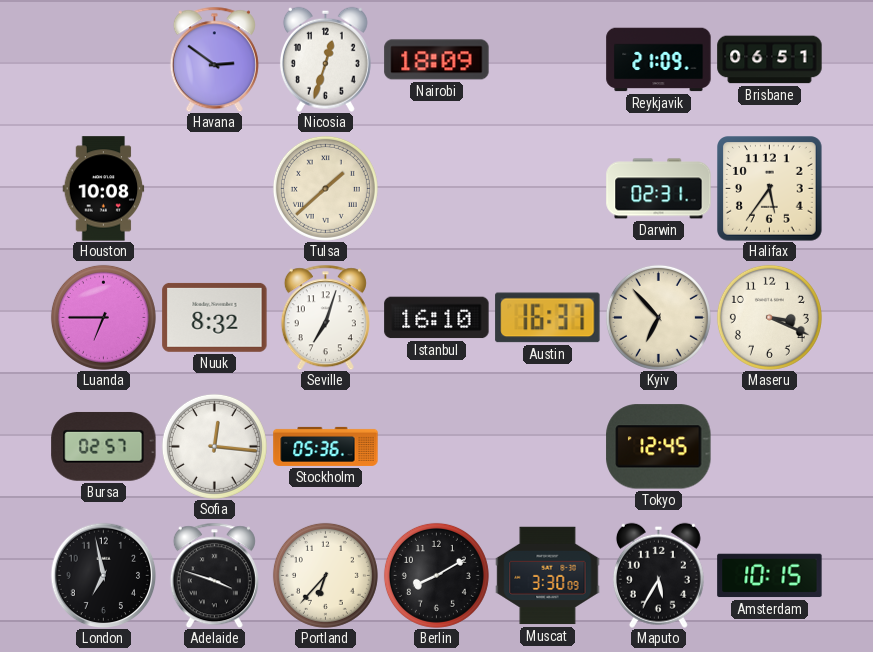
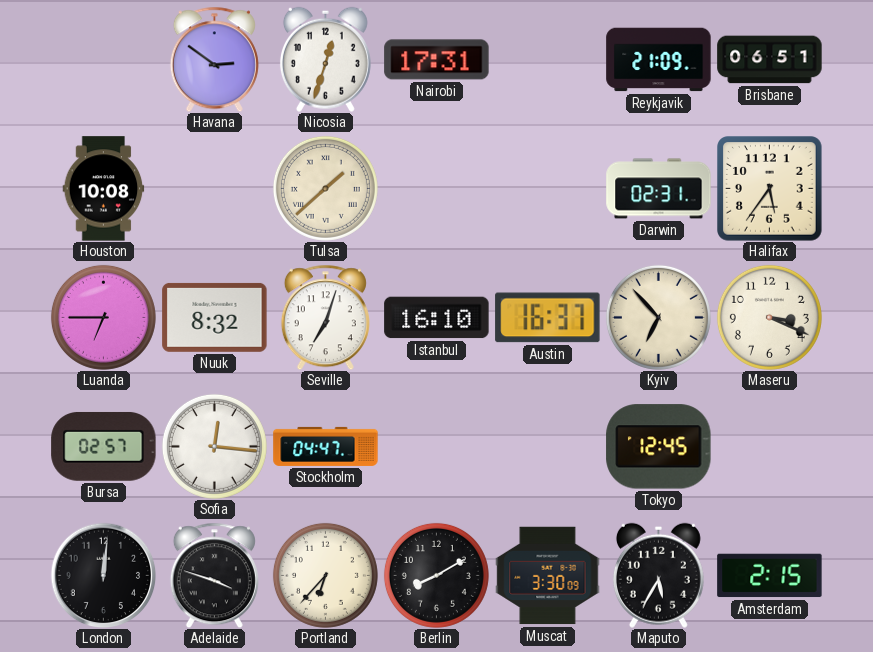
Nairobi: 18:09 -> 17:31 (437, 60)
Stockholm: 05:36 -> 04:47 (326, 446)
London: 6:58 -> 12:01 (103, 575)
Amsterdam: 10:15 -> 2:15 (770, 576)
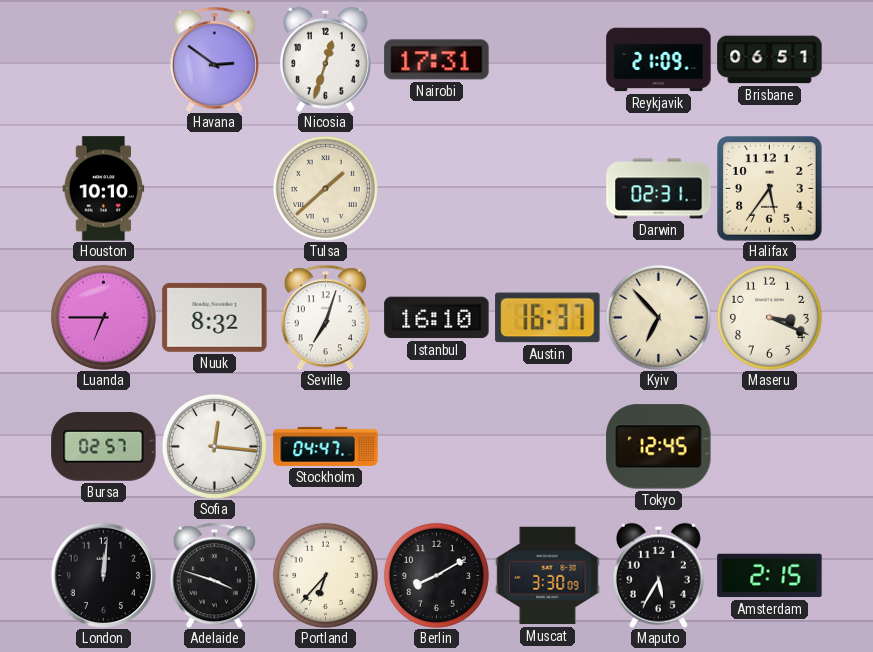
Houston: 10:08 -> 10:10 (104, 189)
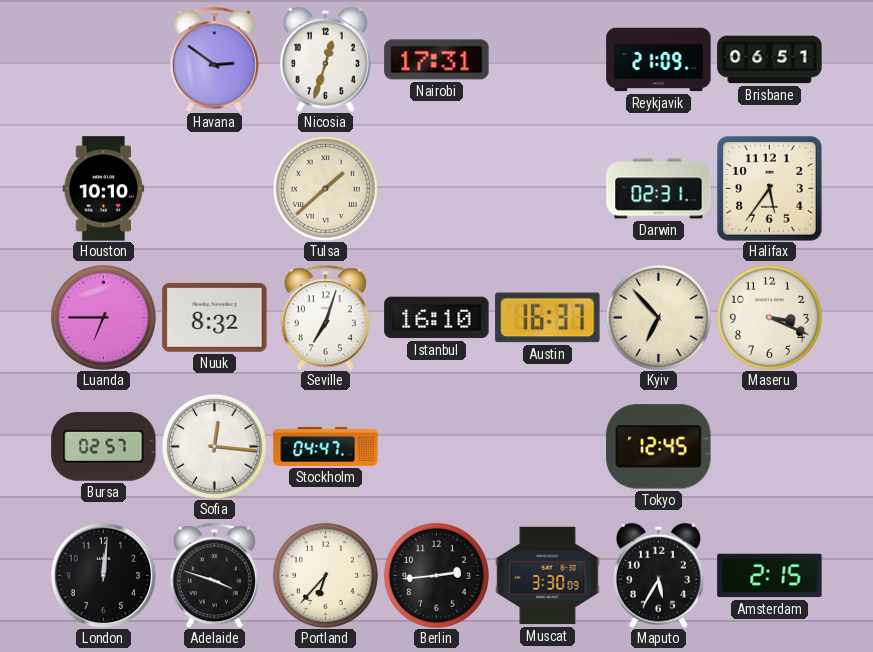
Berlin: 8:10 -> 2:44 (436, 575)
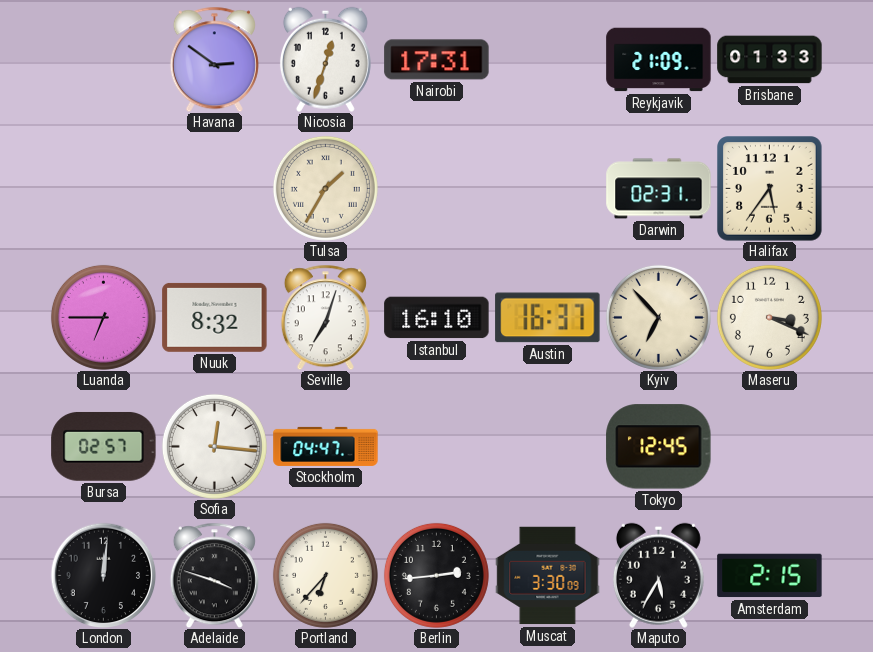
Brisbane: 06:51 -> 01:33 (770, 60)
Houston: 10:10 -> none (104, 189)
Tulsa: 1:38 -> 1:35 (325, 188)
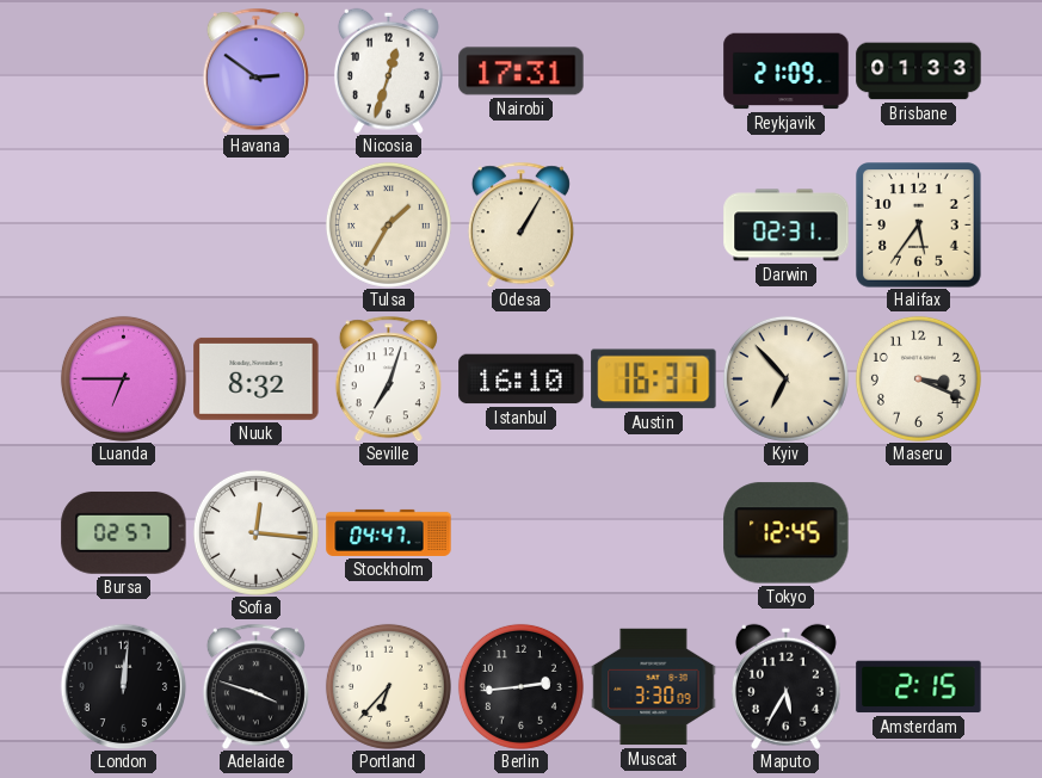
Odesa: none -> 1:05 (520, 224)
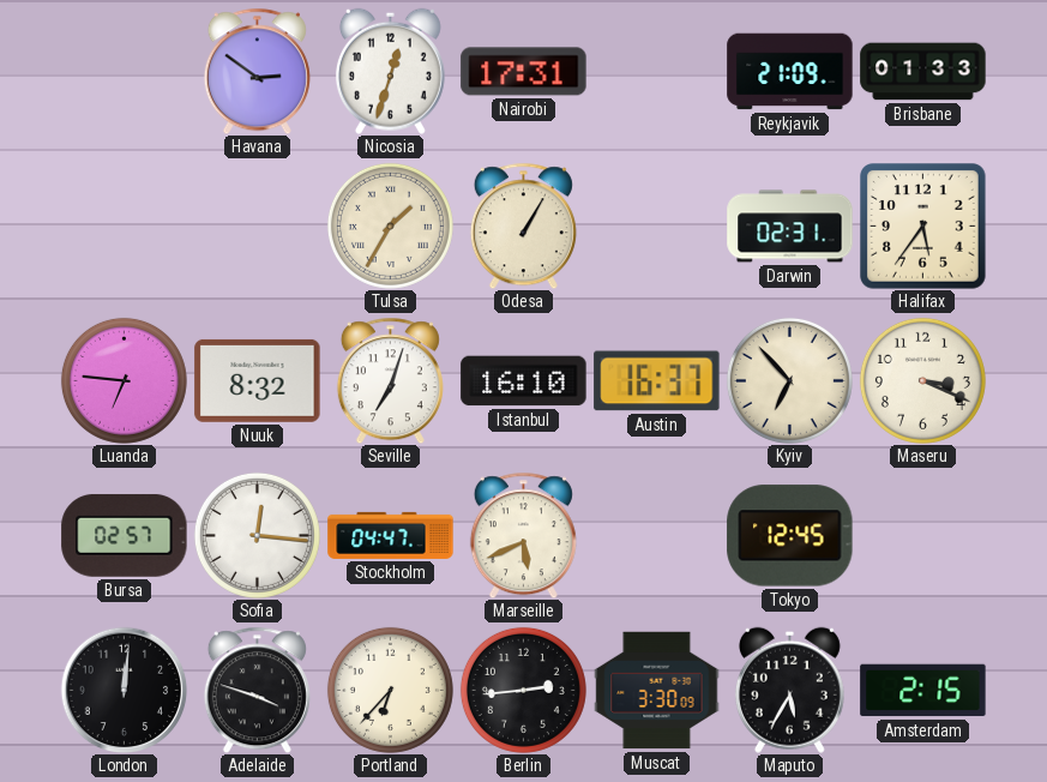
Luanda: 6:45 -> 6:46 (124, 380)
Marseille: none -> 5:41 (523, 535)
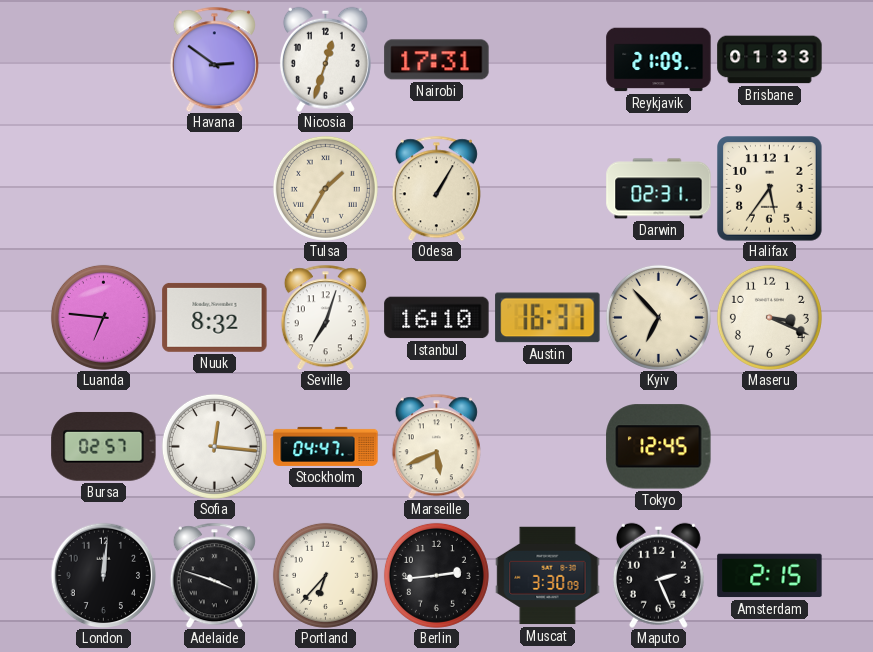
Maputo: 5:35 -> 2:26 (658, 575)
